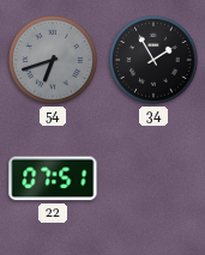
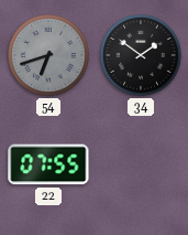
34: 1:55 -> 1:51 (142, 56)
22: 07:51 -> 07:55 (48, 164)
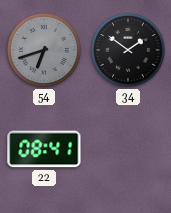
22: 07:55 -> 08:41 (44, 149)
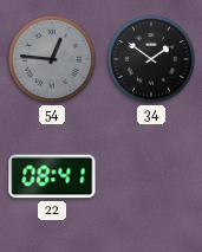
54: 6:42 -> 12:46 (53, 60)
